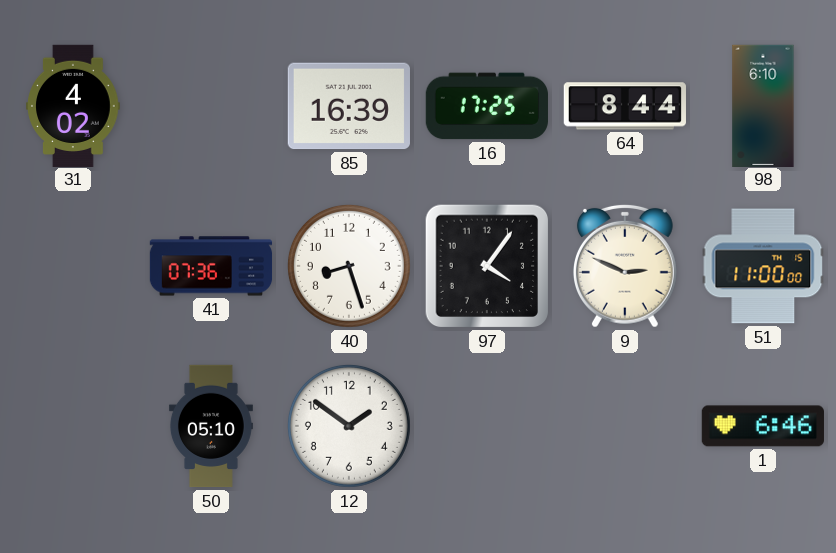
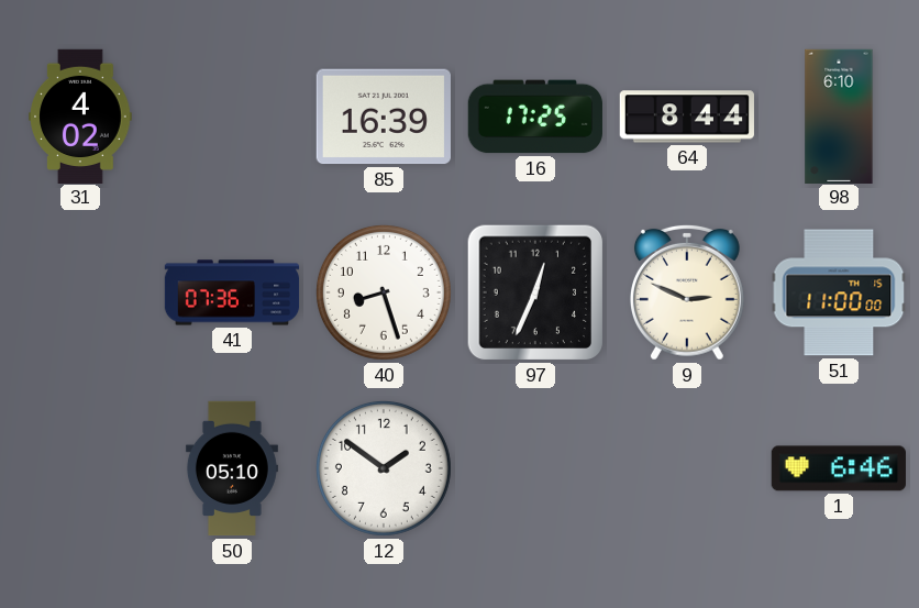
97: 4:06 -> 12:34 (535, 292)
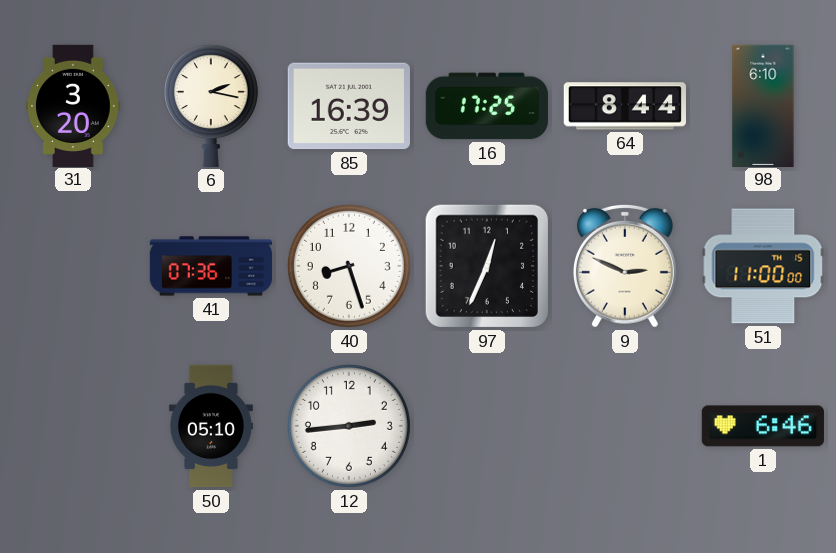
31: 4:02 -> 3:20 (73, 105)
6: none -> 2:17 (211, 106)
12: 1:51 -> 2:44 (349, 426)
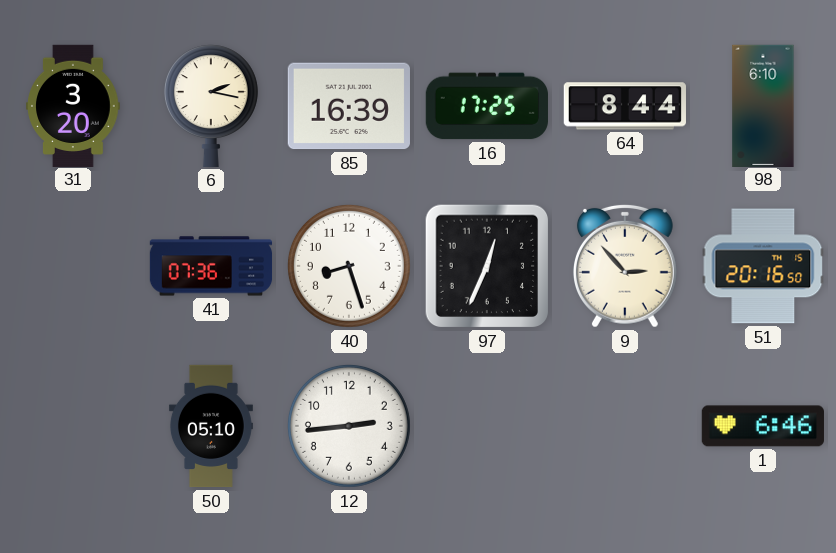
9: 2:49 -> 2:53 (625, 266)
51: 11:00 -> 20:16 (763, 266)
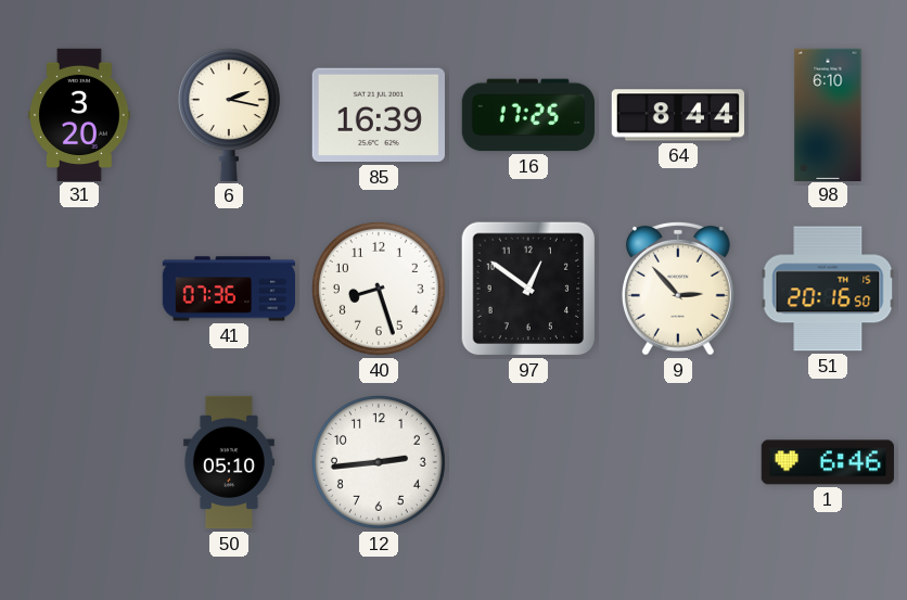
97: 12:34 -> 12:51 (528, 289)
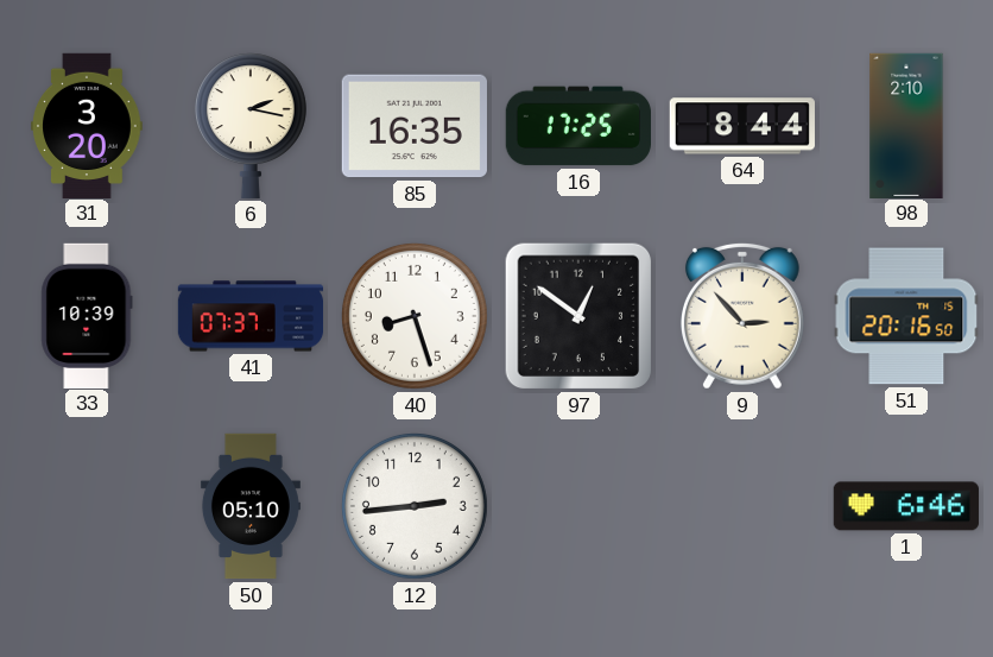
85: 16:39 -> 16:35 (415, 126)
98: 6:10 -> 2:10 (906, 125)
33: none -> 10:39 (87, 315)
41: 07:36 -> 07:37 (251, 316)
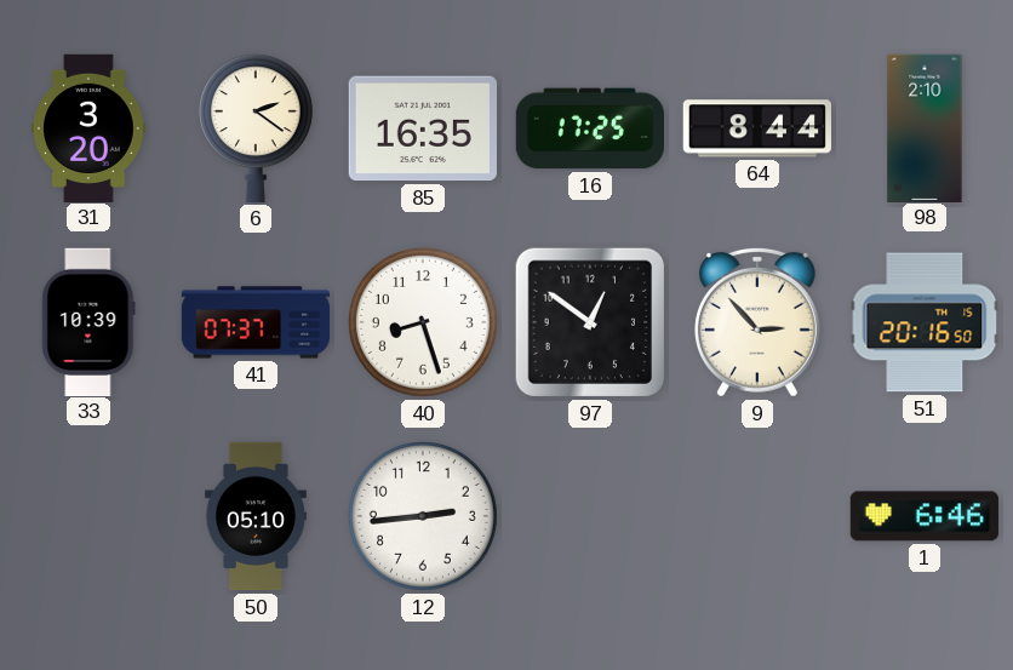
6: 2:17 -> 2:21 (256, 128)
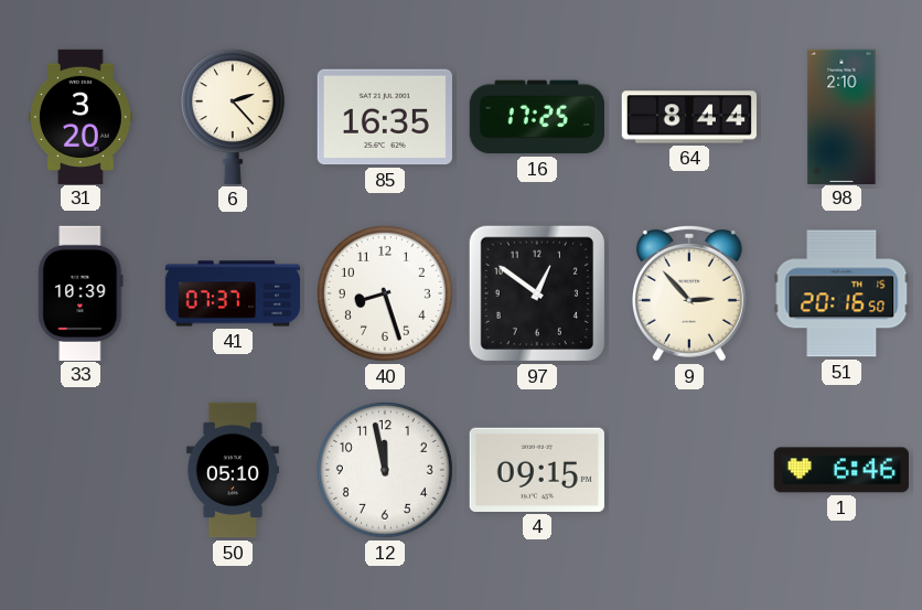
6: 2:21 -> 2:23 (233, 117)
12: 2:44 -> 11:58 (385, 470)
4: none -> 09:15 (537, 470)
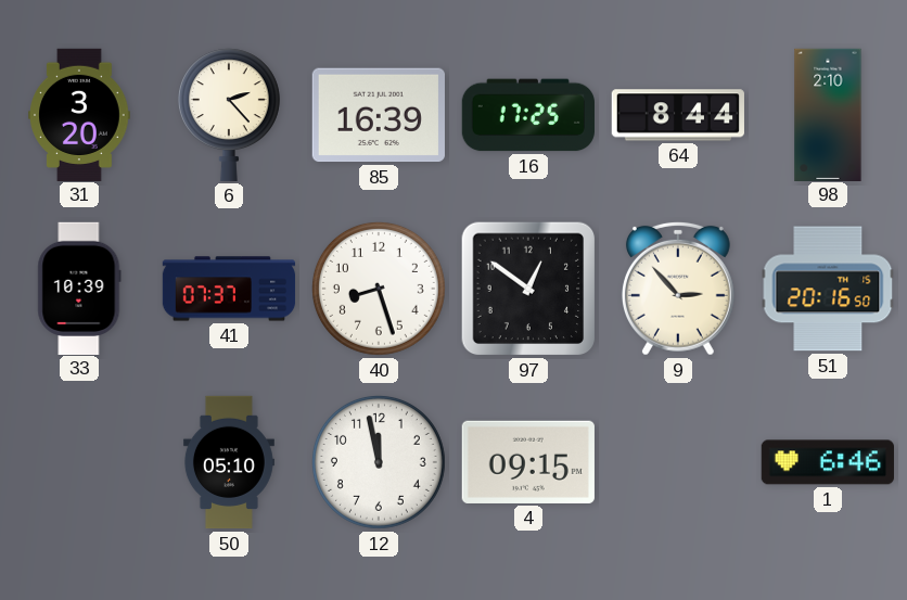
85: 16:35 -> 16:39 (379, 115)
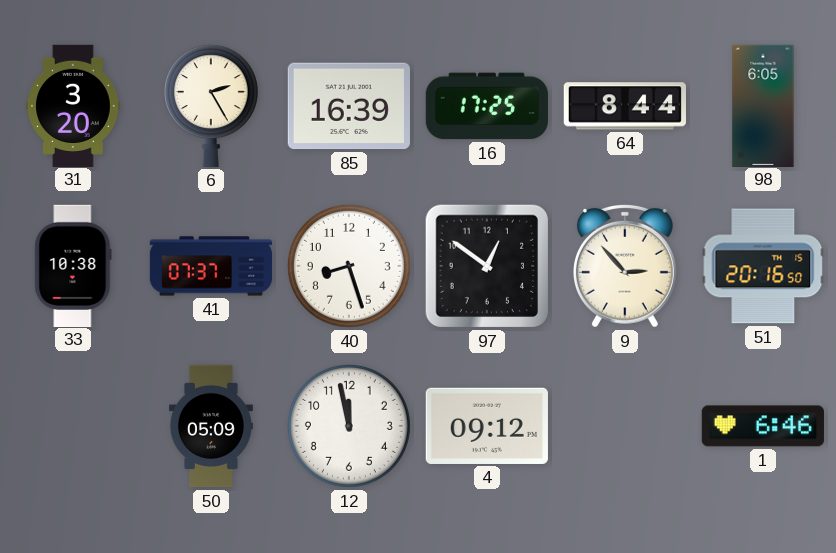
6: 2:23 -> 2:25 (211, 106)
98: 2:10 -> 6:05 (763, 105)
33: 10:39 -> 10:38 (73, 265)
50: 05:10 -> 05:09 (211, 426)
4: 09:15 -> 09:12 (487, 426)
